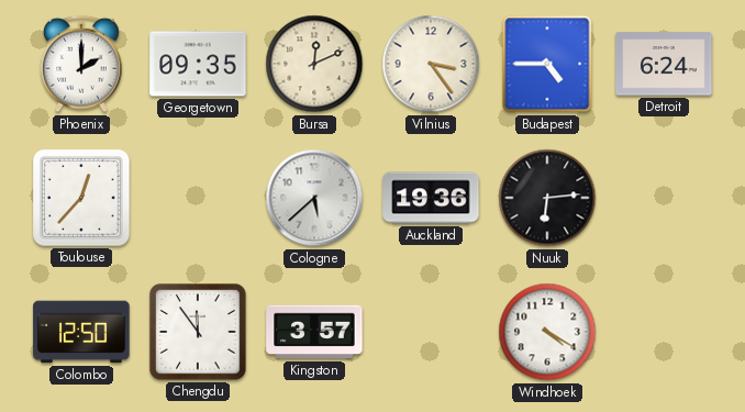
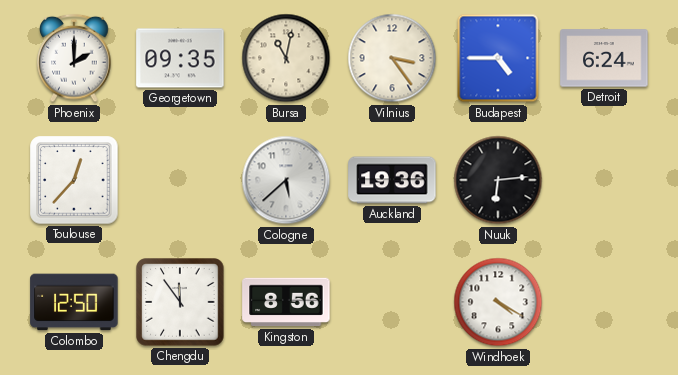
Bursa: 12:11 -> 11:02 (286, 58)
Kingston: 3:57 -> 8:56 (286, 302)
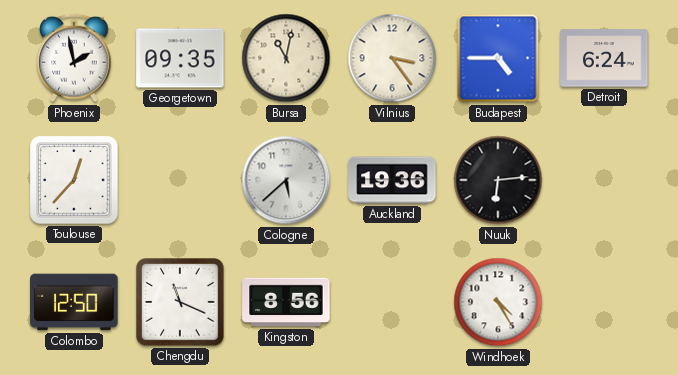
Phoenix: 2:00 -> 1:58 (74, 58)
Chengdu: 11:54 -> 11:19 (180, 302)
Windhoek: 4:20 -> 4:25 (498, 302)
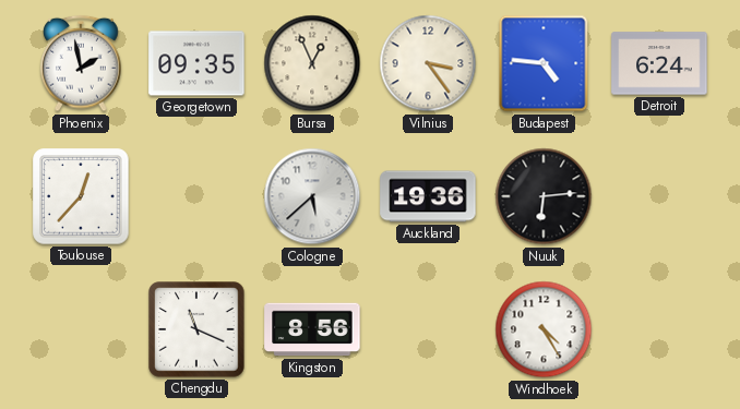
Bursa: 11:02 -> 12:56 (312, 63)
Budapest: 4:45 -> 4:46 (544, 63)
Colombo: 12:50 -> none (74, 302)
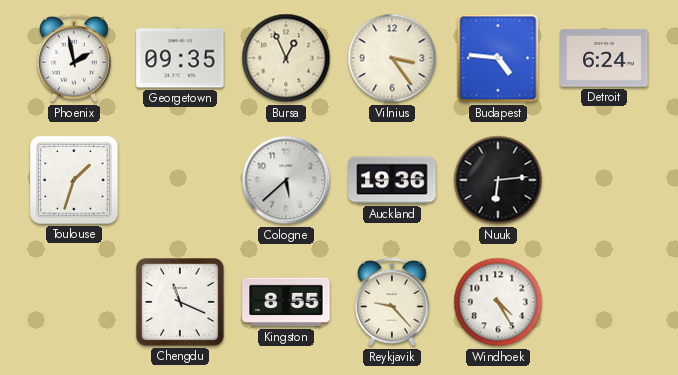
Toulouse: 12:37 -> 1:33 (74, 180)
Kingston: 8:56 -> 8:55 (286, 302)
Reykjavik: none -> 9:23 (392, 302)
